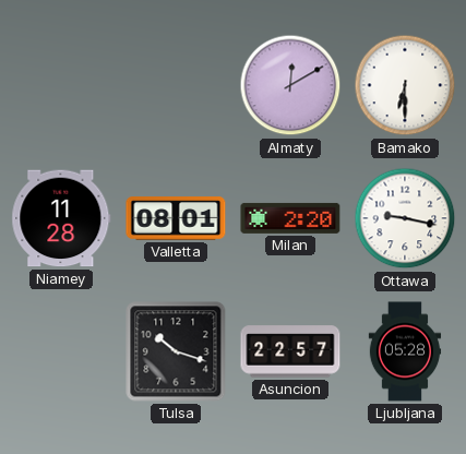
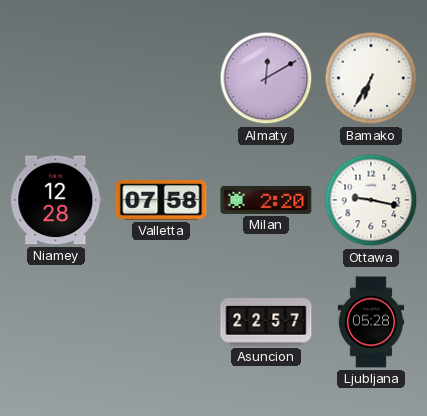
Bamako: 6:30 -> 6:35 (371, 78)
Niamey: 11:28 -> 12:28 (56, 200)
Valletta: 08:01 -> 07:58 (161, 200)
Tulsa: 10:18 -> none (176, 351)
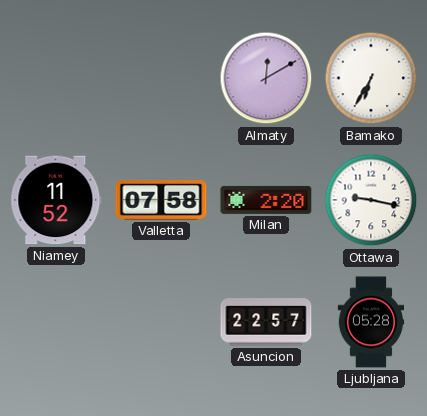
Niamey: 12:28 -> 11:52 (56, 200)
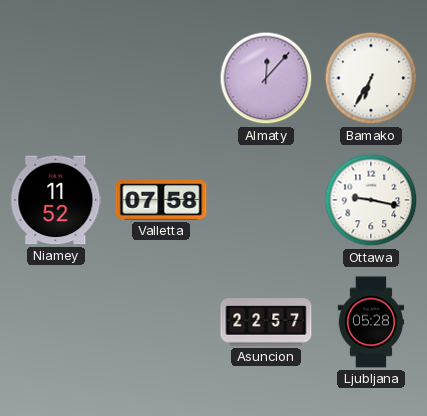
Almaty: 12:10 -> 12:07 (266, 78)
Milan: 2:20 -> none (266, 200)
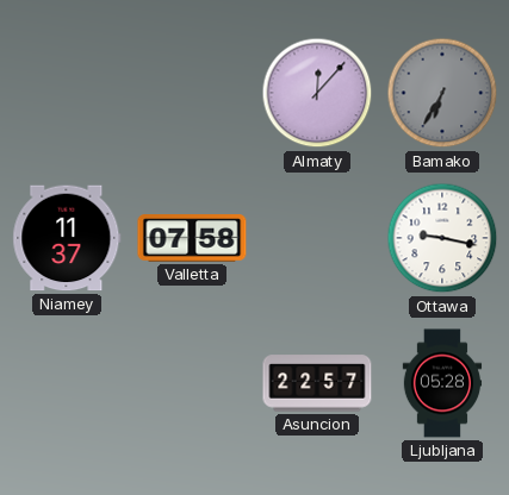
Bamako dial: white -> grey (442, 93)
Niamey: 11:52 -> 11:37 (67, 238)
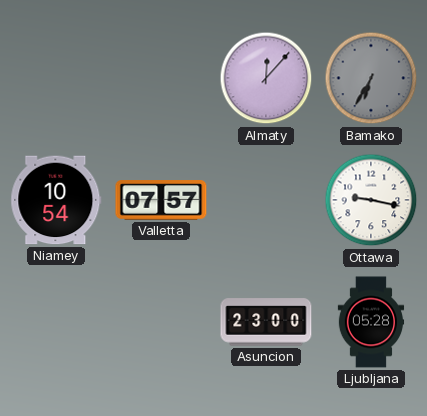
Niamey: 11:37 -> 10:54 (56, 200)
Valletta: 07:58 -> 07:57 (161, 200)
Asuncion: 22:57 -> 23:00 (266, 322)
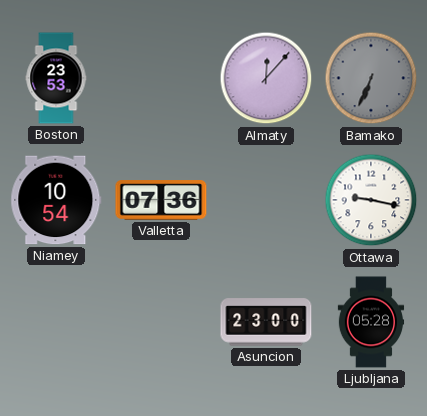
Boston: none -> 23:53 (56, 78)
Bamako: 6:35 -> 6:34 (371, 78)
Valletta: 07:57 -> 07:36 (161, 200)
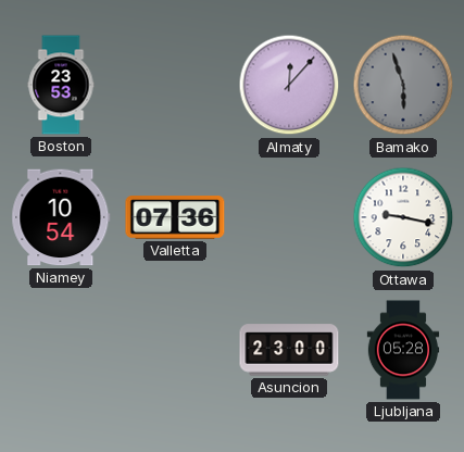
Bamako: 6:34 -> 5:57 (403, 85)
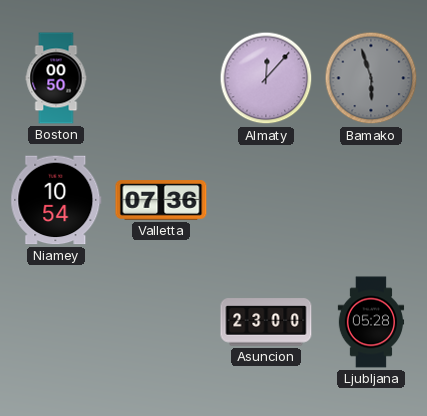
Boston: 23:53 -> 00:50 (56, 78)
Ottawa: 9:17 -> none (403, 217)
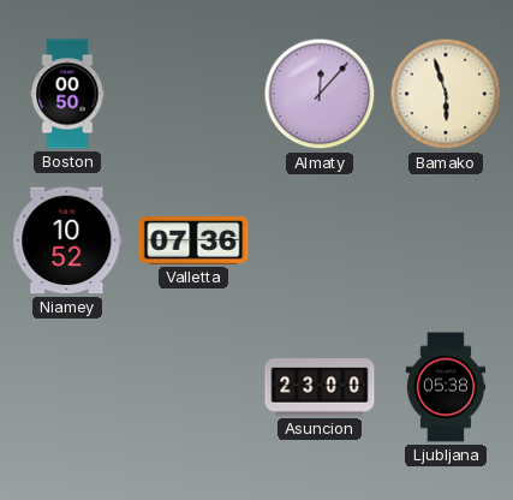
Bamako dial: grey -> cream (446, 94)
Niamey: 10:54 -> 10:52 (67, 240)
Ljubljana: 05:28 -> 05:38 (446, 387)
